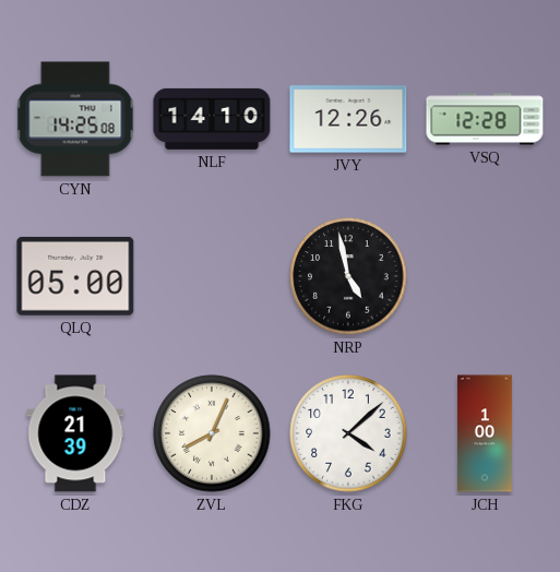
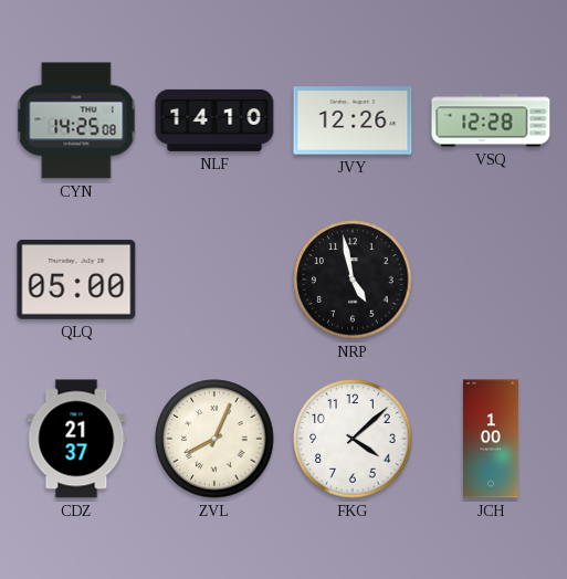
CDZ: 21:39 -> 21:37 (76, 439)
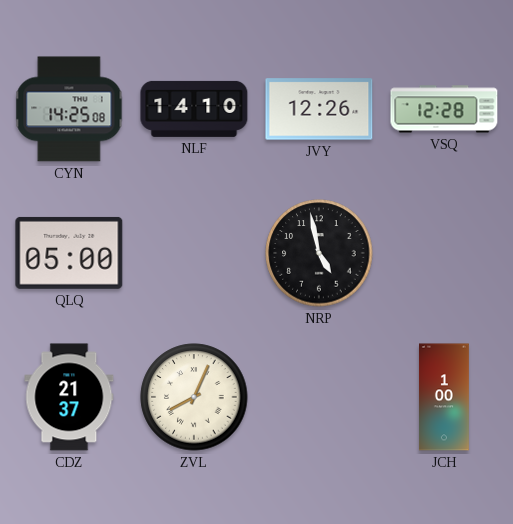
FKG: 4:08 -> none (353, 439)
